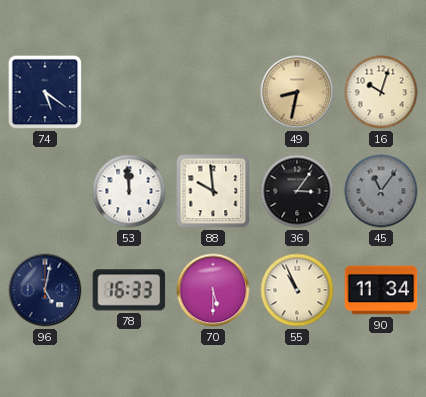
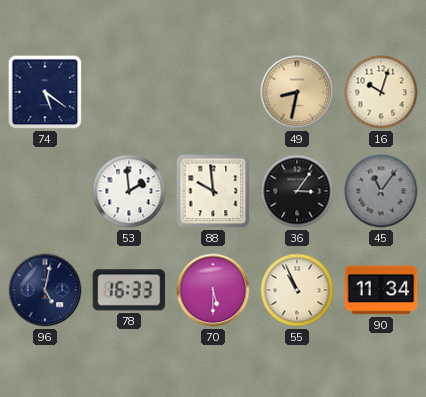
53: 11:59 -> 1:59 (129, 191)
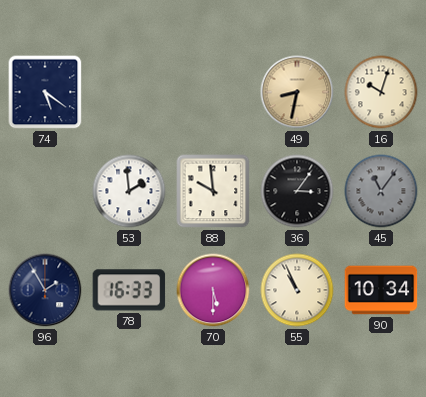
96: 5:02 -> 1:55 (45, 290)
90: 11:34 -> 10:34 (381, 290)
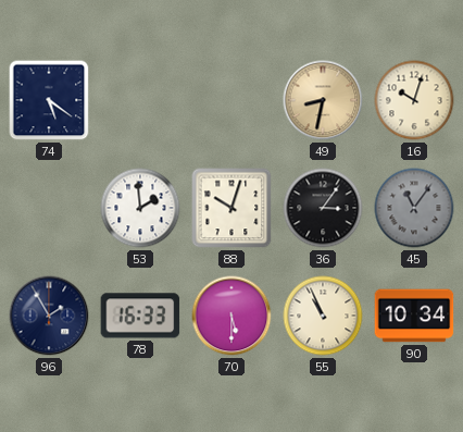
88: 9:59 -> 10:03 (231, 208)
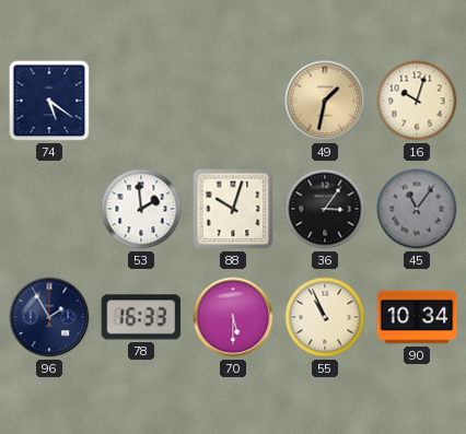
49: 8:32 -> 1:32 (325, 101)
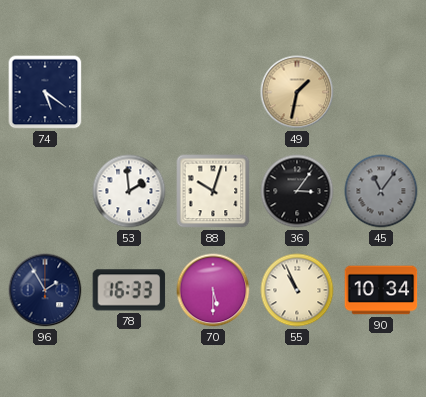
16: 10:03 -> none (417, 101)
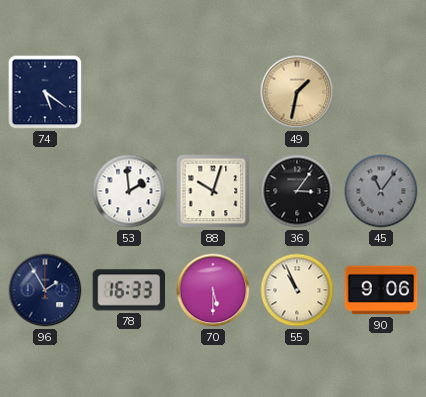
90: 10:34 -> 9:06 (381, 290)
